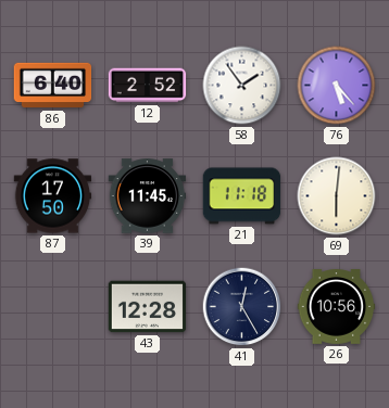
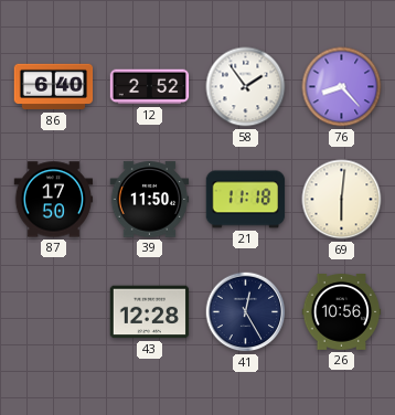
76: 5:23 -> 8:23 (342, 87)
39: 11:45 -> 11:50 (150, 200)
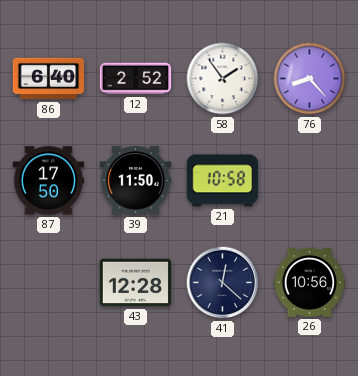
21: 11:18 -> 10:58 (223, 181)
69: 6:01 -> none (342, 200)
41: 12:25 -> 12:22 (223, 283)
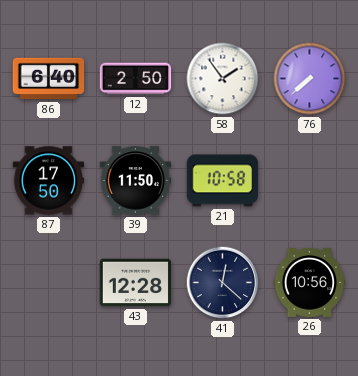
12: 2:52 -> 2:50 (136, 79)
76: 8:23 -> 7:38 (310, 79)
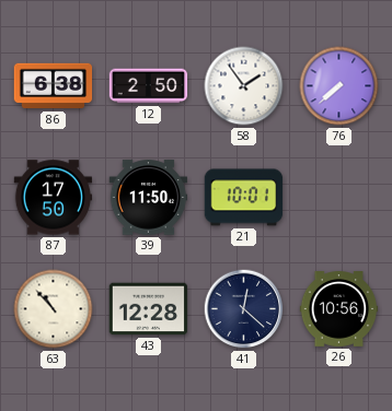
86: 6:40 -> 6:38 (54, 86)
21: 10:58 -> 10:01 (244, 198)
63: none -> 10:53 (54, 309)
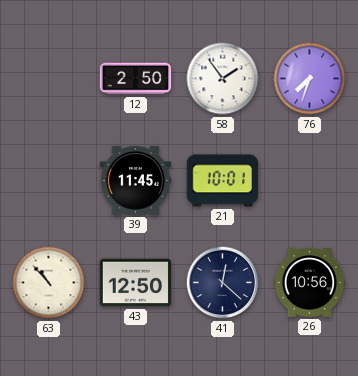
86: 6:38 -> none (54, 86)
76: 7:38 -> 7:33 (310, 79)
87: 17:50 -> none (54, 198)
39: 11:50 -> 11:45 (136, 181)
43: 12:28 -> 12:50 (136, 283)
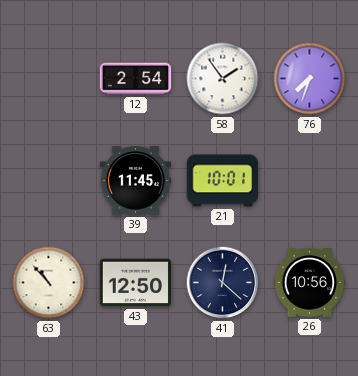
12: 2:50 -> 2:54 (136, 79)
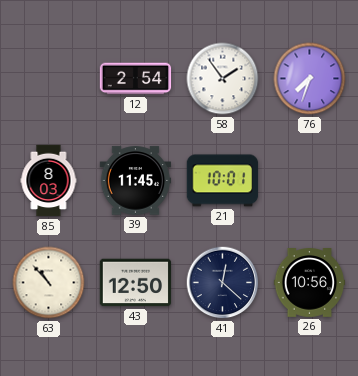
85: none -> 8:03 (49, 181)
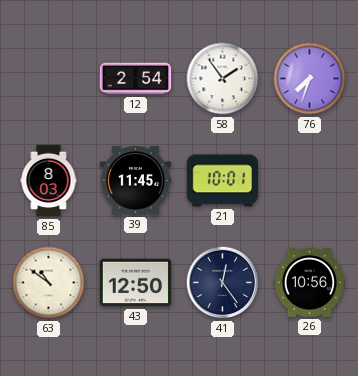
63: 10:53 -> 10:51 (49, 283)
41: 12:22 -> 12:24 (223, 283)
